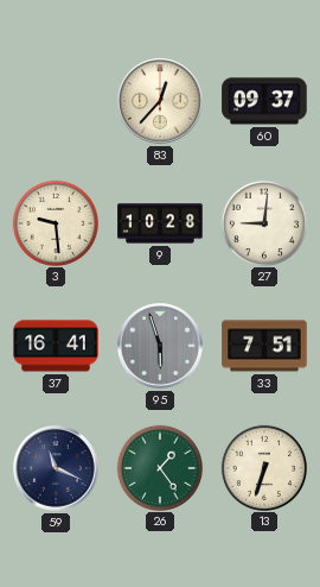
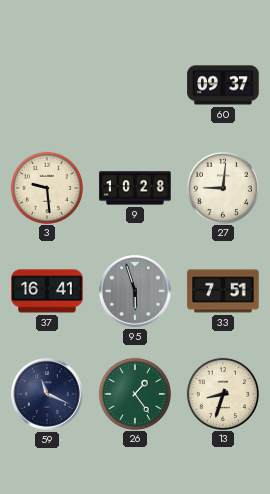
83: 12:37 -> none (160, 101)
13: 6:33 -> 8:33 (222, 393)
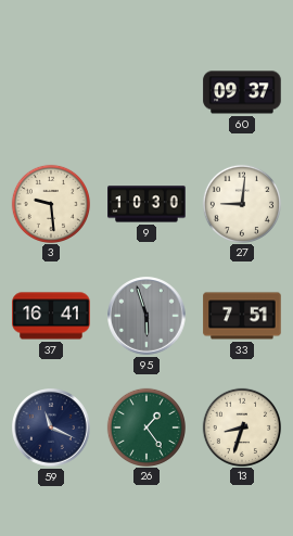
9: 10:28 -> 10:30 (146, 204)
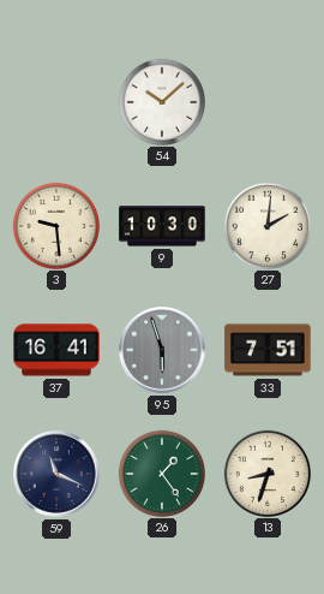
54: none -> 10:08 (161, 101)
60: 09:37 -> none (242, 92)
27: 9:01 -> 2:01 (266, 225)
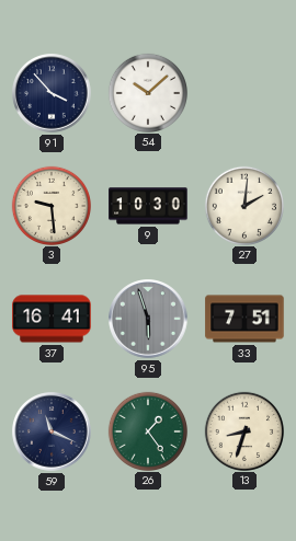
91: none -> 3:53 (52, 93)
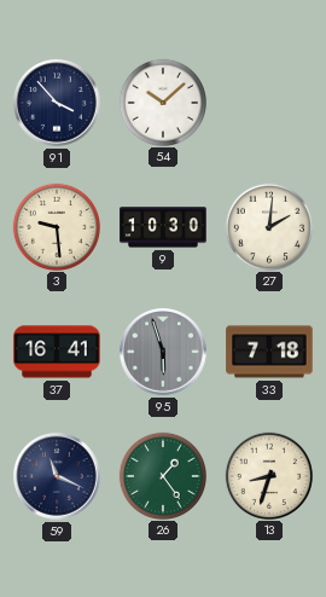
33: 7:51 -> 7:18 (269, 352)
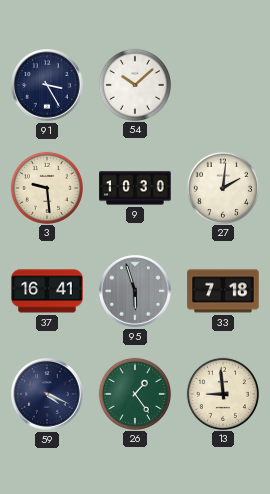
91: 3:53 -> 3:25 (47, 85)
59: 11:19 -> 4:19 (47, 394)
13: 8:33 -> 8:59 (222, 393)
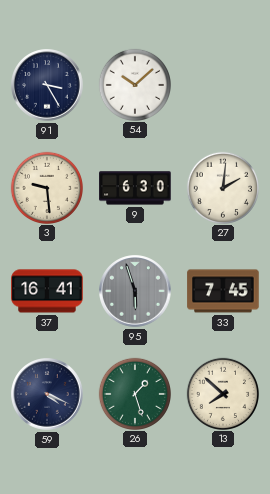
9: 10:30 -> 6:30 (135, 188)
33: 7:18 -> 7:45 (223, 291)
26: 1:24 -> 1:27 (134, 393)
13: 8:59 -> 7:52 (222, 393)
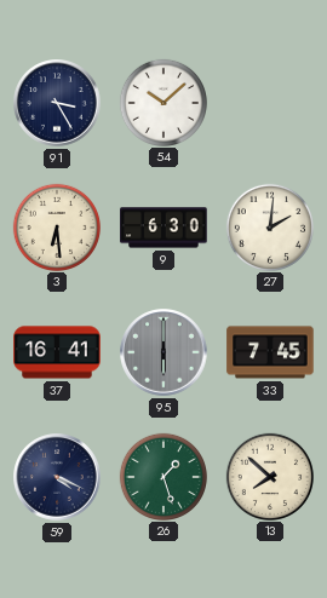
3: 9:29 -> 6:29 (56, 226)
95: 5:57 -> 6:00 (163, 352)
